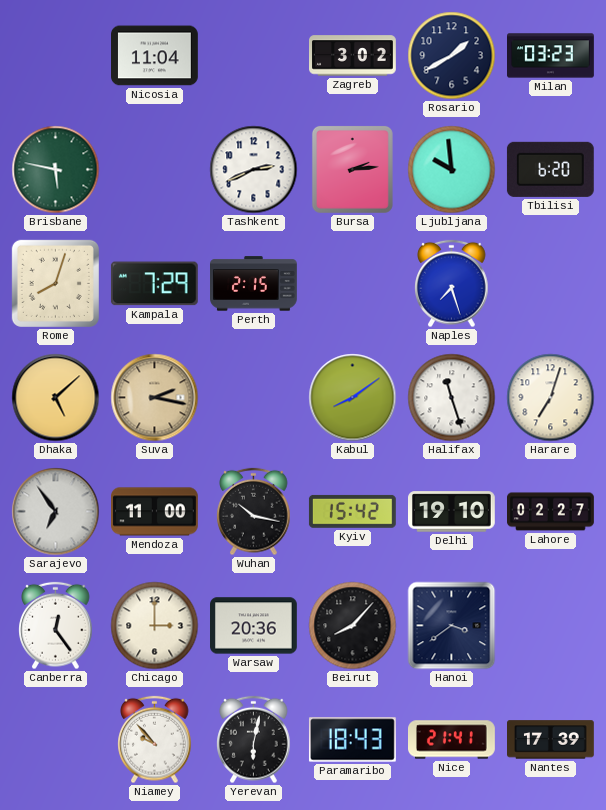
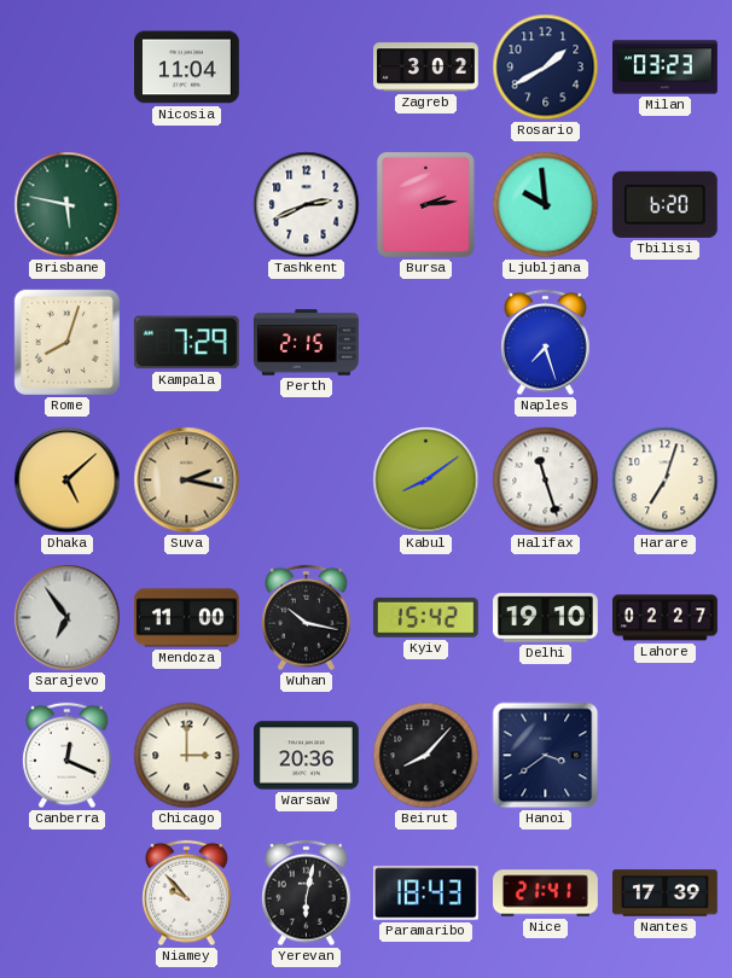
Canberra: 12:24 -> 12:19 (68, 756)
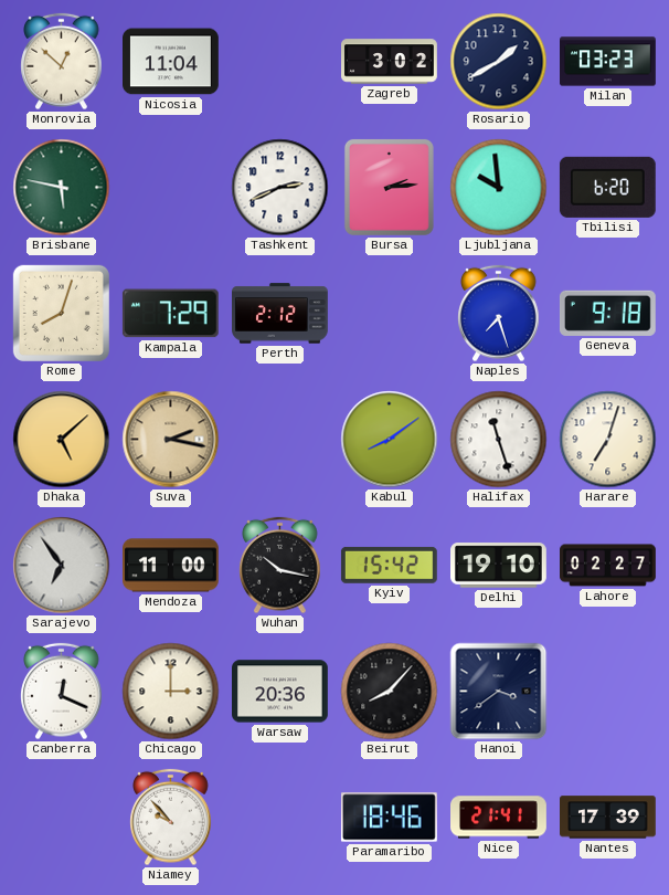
Monrovia: none -> 12:52 (62, 62)
Perth: 2:15 -> 2:12 (280, 314)
Geneva: none -> 9:18 (607, 313)
Yerevan: 6:02 -> none (307, 893)
Paramaribo: 18:43 -> 18:46 (389, 818)
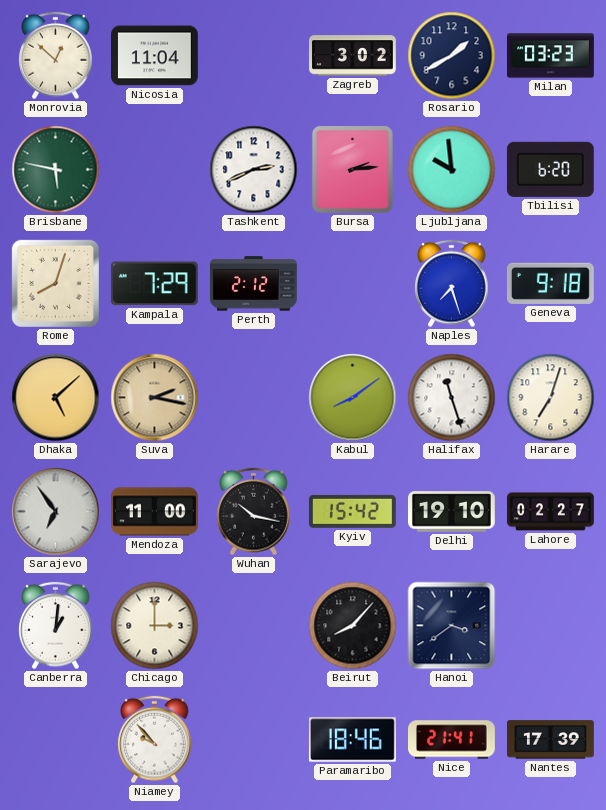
Canberra: 12:19 -> 1:01 (56, 626)
Warsaw: 20:36 -> none (280, 692)
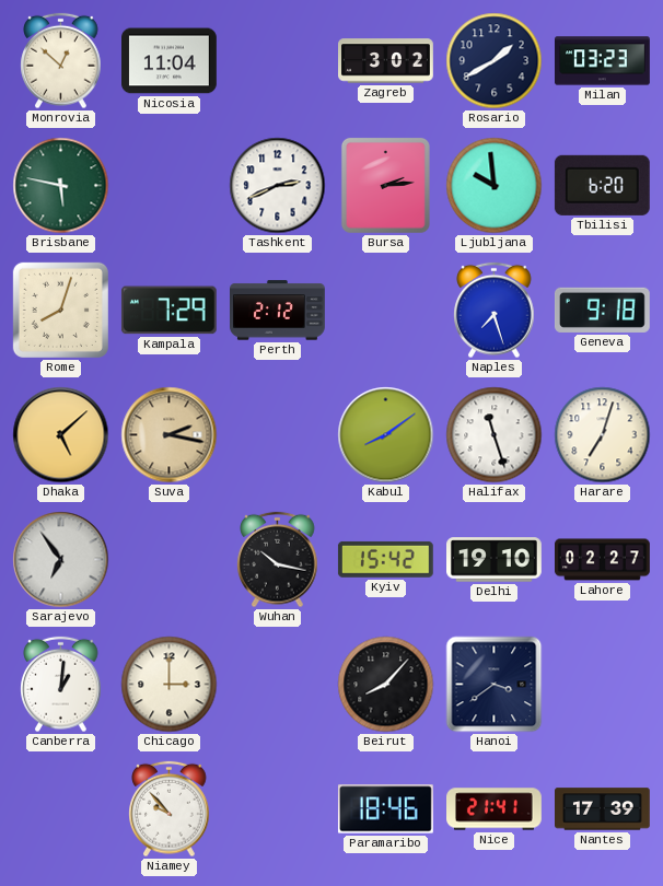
Mendoza: 11:00 -> none (155, 512)
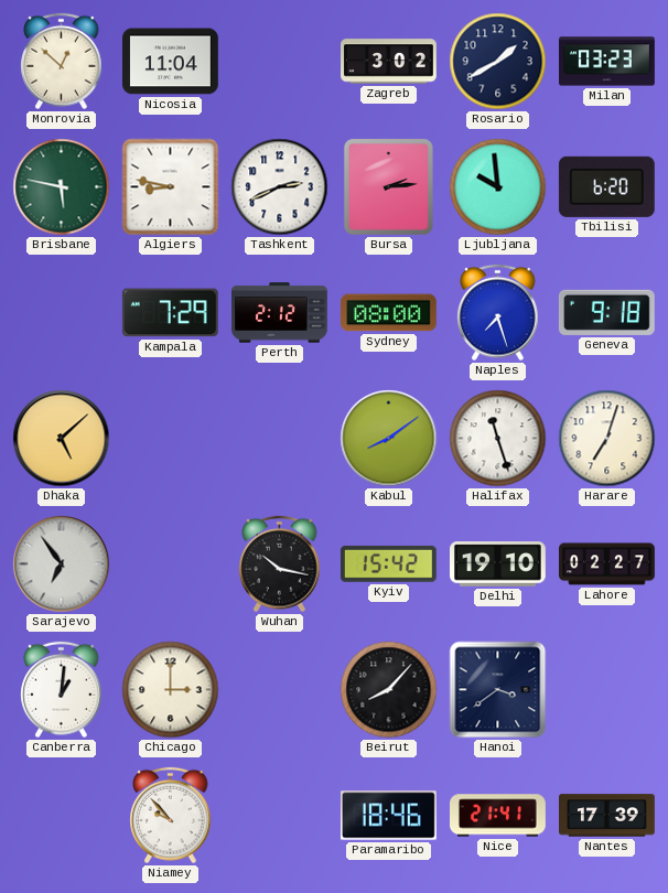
Algiers: none -> 8:47 (171, 187)
Rome: 8:03 -> none (60, 310)
Sydney: none -> 08:00 (389, 313)
Suva: 2:17 -> none (170, 435)
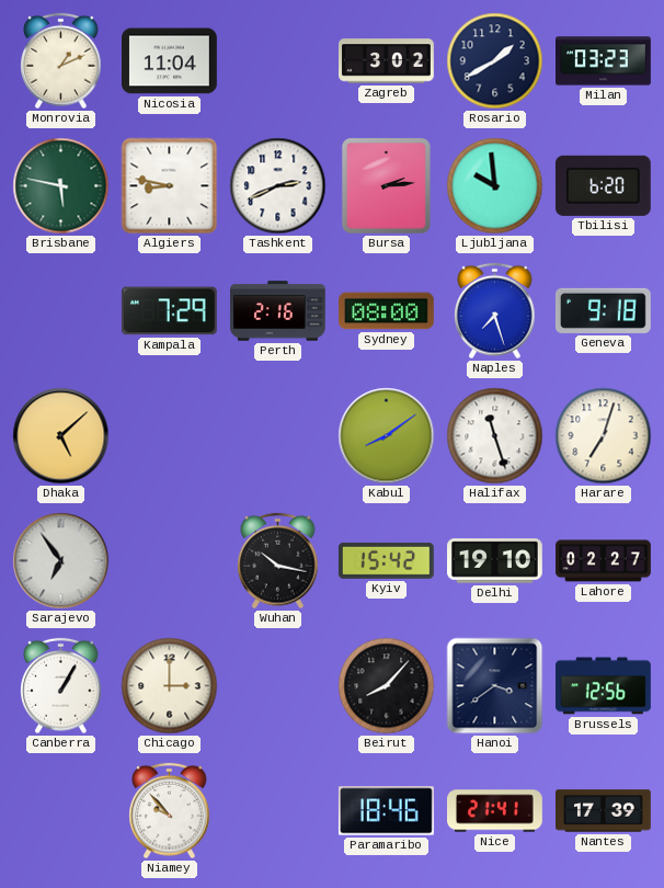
Monrovia: 12:52 -> 1:11 (61, 61)
Perth: 2:12 -> 2:16 (278, 311)
Canberra: 1:01 -> 1:05 (61, 686)
Brussels: none -> 12:56 (604, 686)
